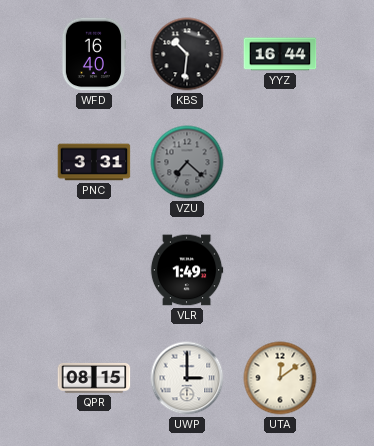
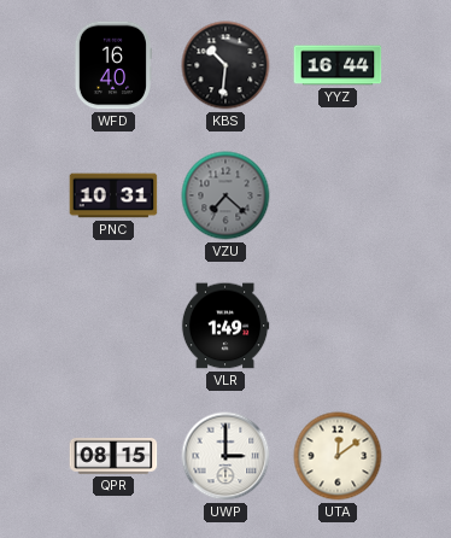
PNC: 3:31 -> 10:31 (113, 195)
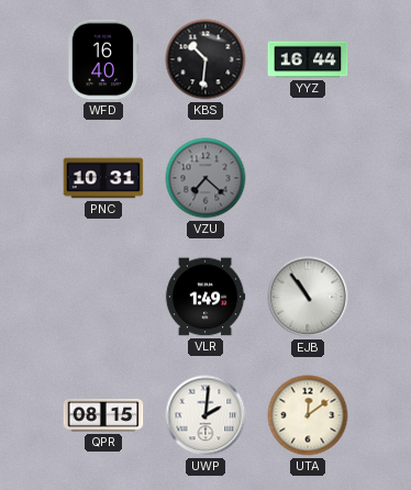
EJB: none -> 10:54 (308, 297)
UWP: 3:00 -> 2:01 (205, 415)
